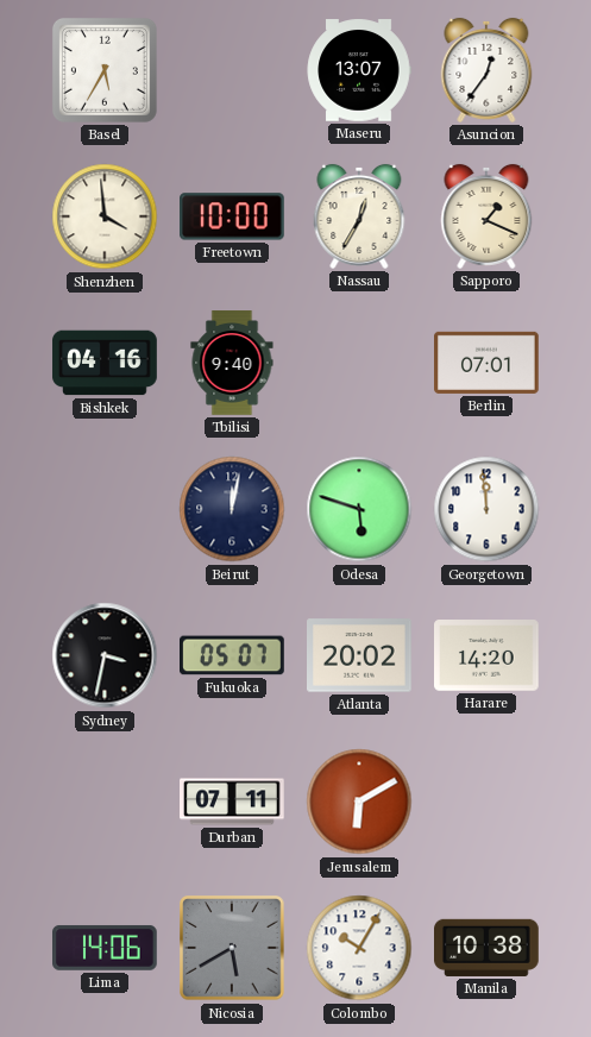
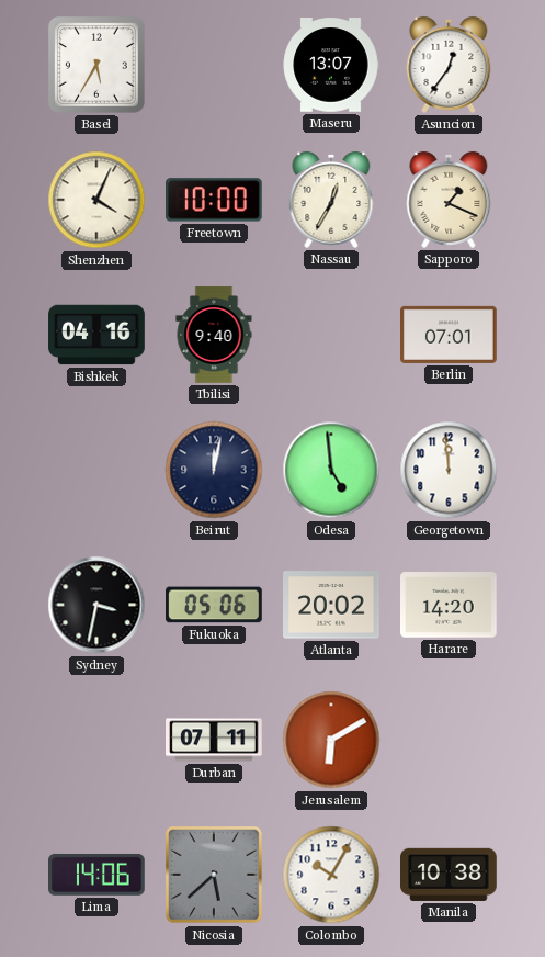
Shenzhen: 3:59 -> 4:04 (96, 200)
Odesa: 5:48 -> 4:59 (331, 470)
Fukuoka: 05:07 -> 05:06 (214, 605)
Nicosia: 5:40 -> 5:38 (214, 875)
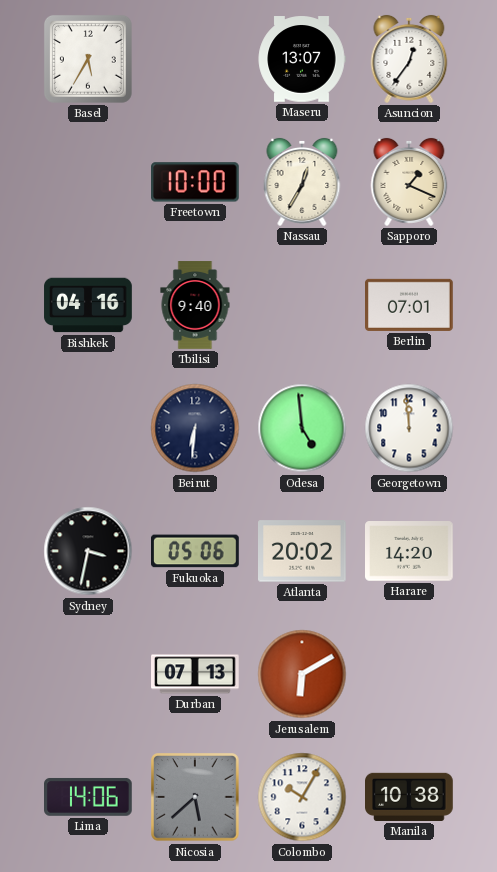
Shenzhen: 4:04 -> none (96, 200)
Beirut: 12:02 -> 6:31 (195, 428)
Durban: 07:11 -> 07:13 (195, 674)
